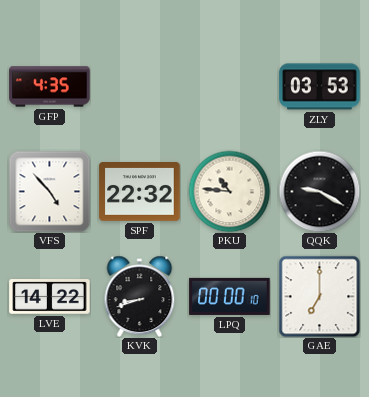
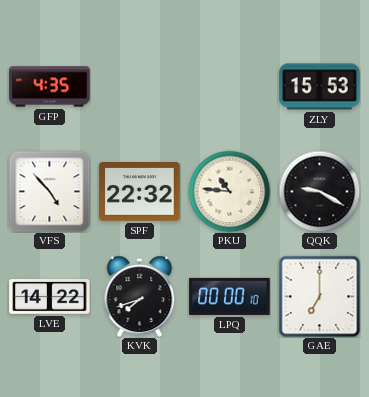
ZLY: 03:53 -> 15:53 (320, 87)
KVK: 8:42 -> 7:42 (140, 296)
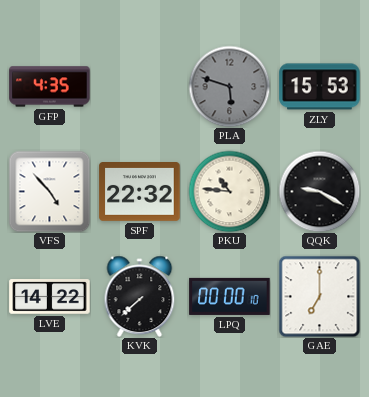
PLA: none -> 5:48 (229, 86)
KVK: 7:42 -> 7:38 (140, 296)
